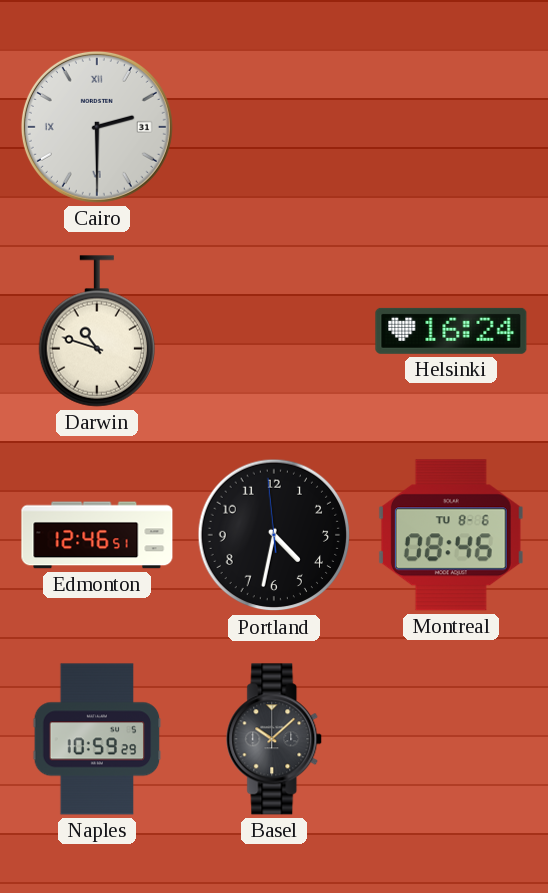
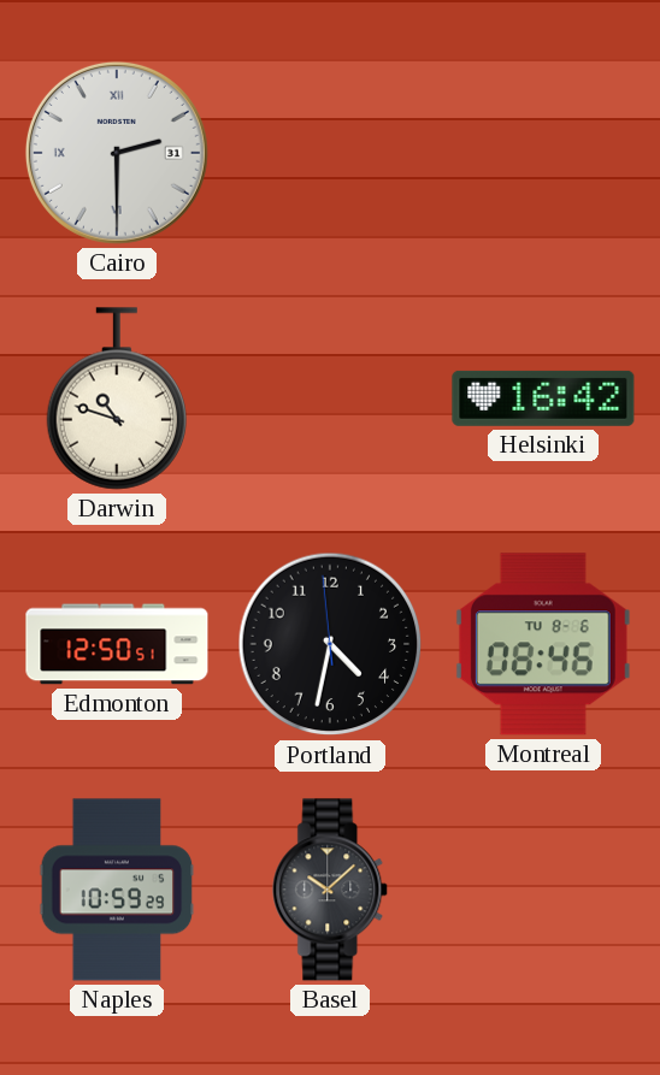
Helsinki: 16:24 -> 16:42 (543, 398)
Edmonton: 12:46 -> 12:50 (117, 644)
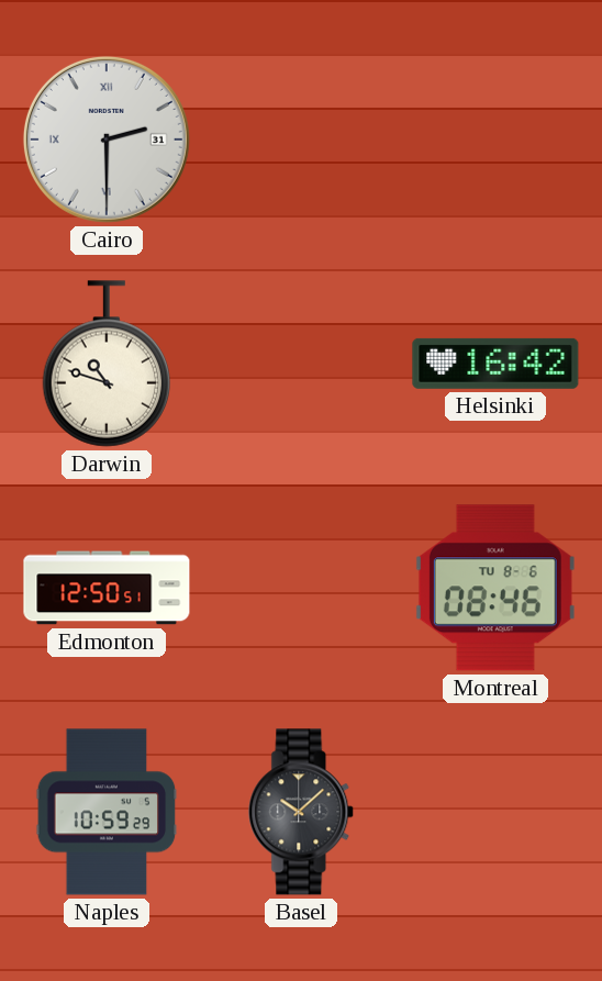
Portland: 4:31 -> none (330, 644)
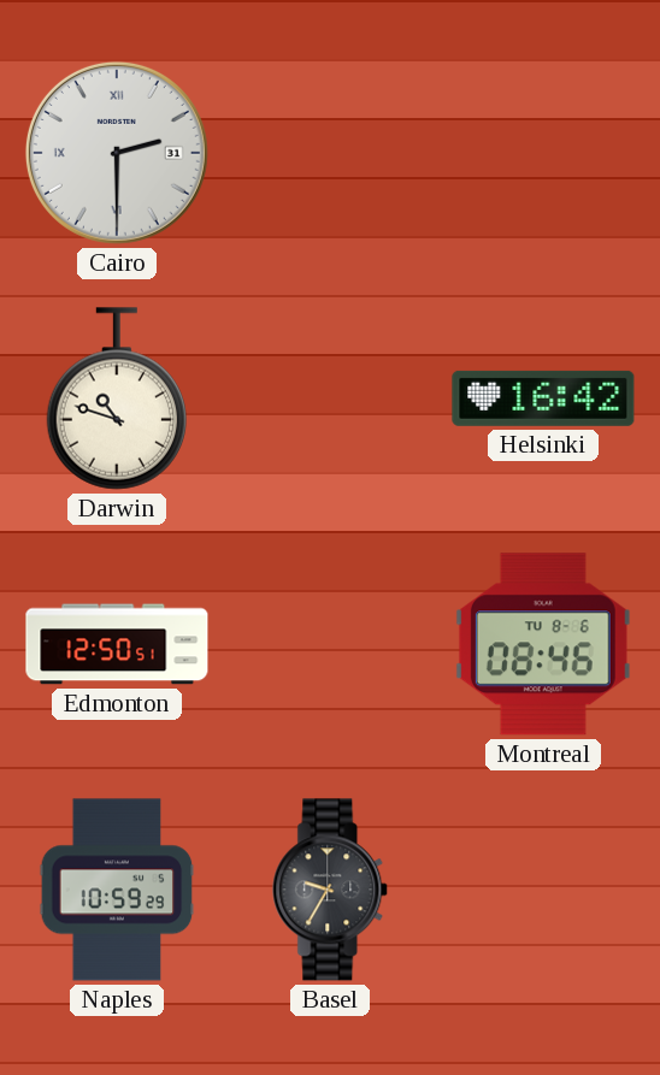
Basel: 10:08 -> 9:35 (331, 890)
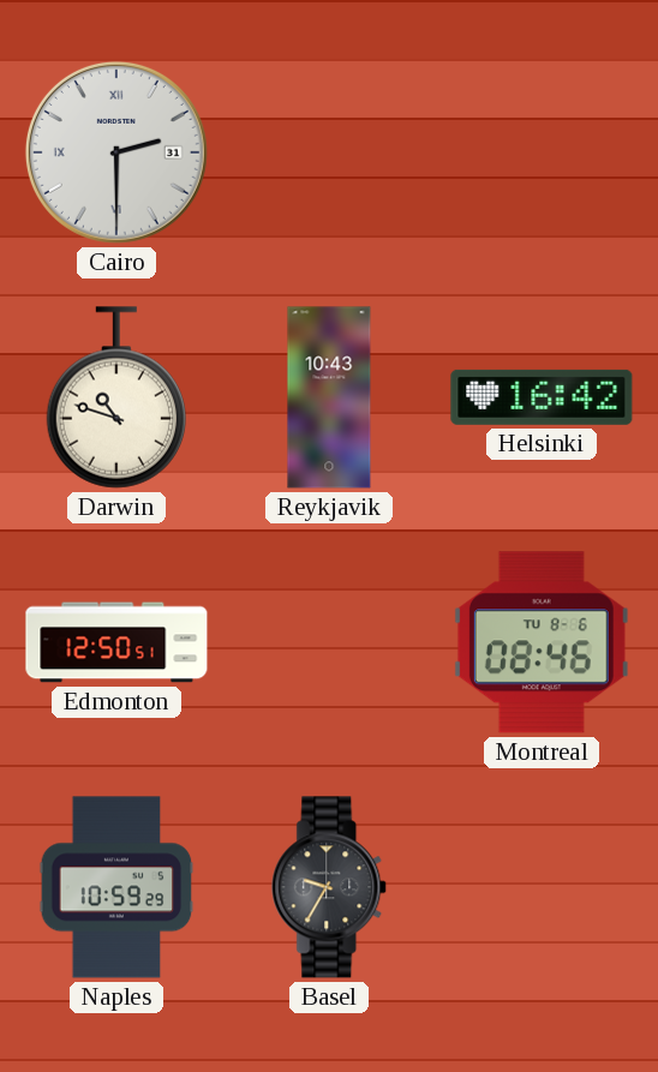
Reykjavik: none -> 10:43 (329, 397)
